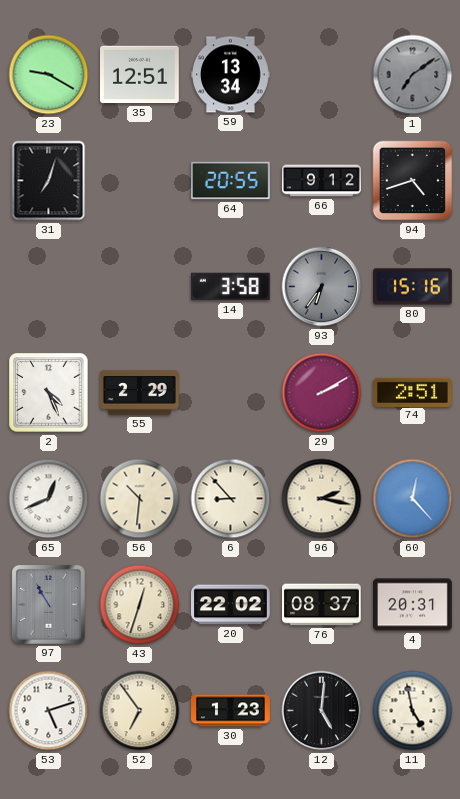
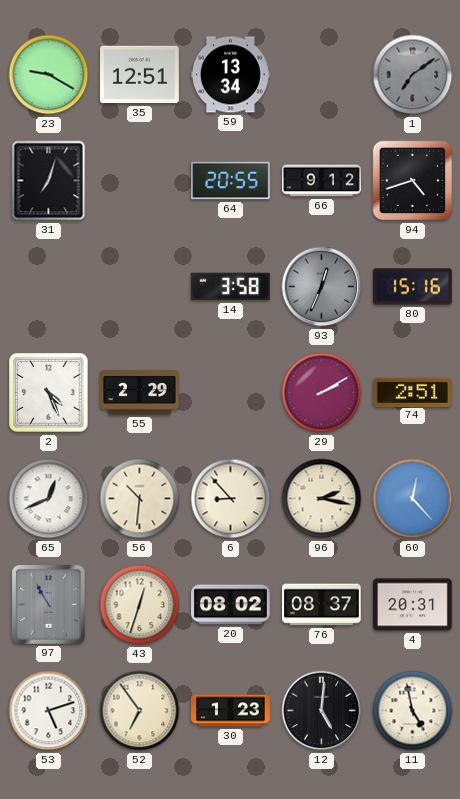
93: 6:36 -> 12:34 (322, 287)
20: 22:02 -> 08:02 (231, 605)
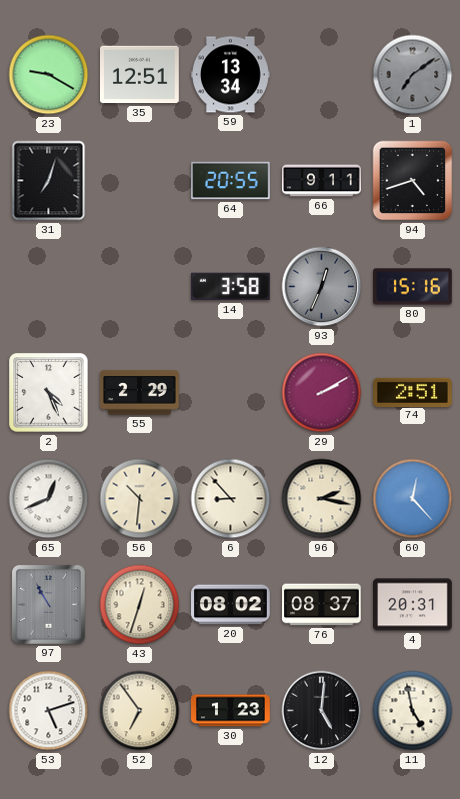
66: 9:12 -> 9:11 (322, 181)
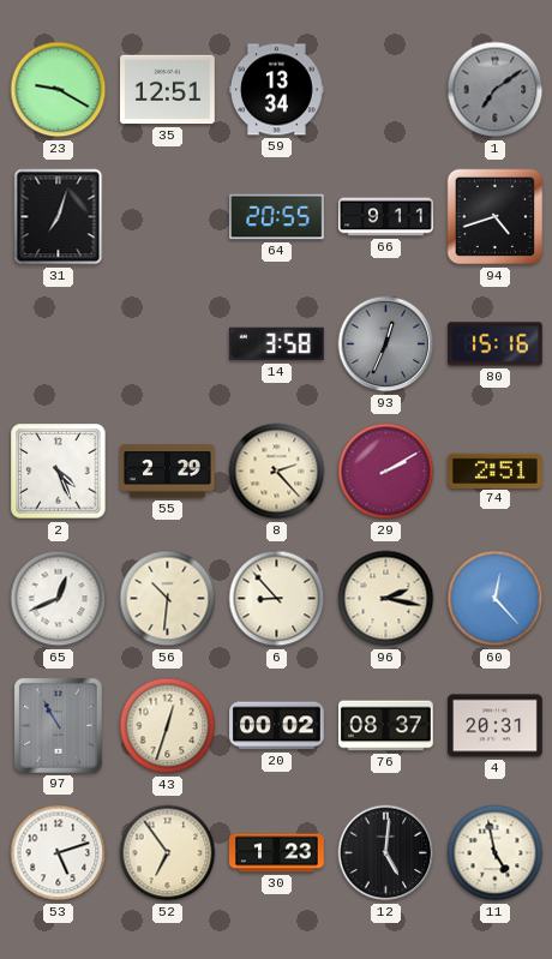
8: none -> 2:23 (277, 472)
20: 08:02 -> 00:02 (277, 726)
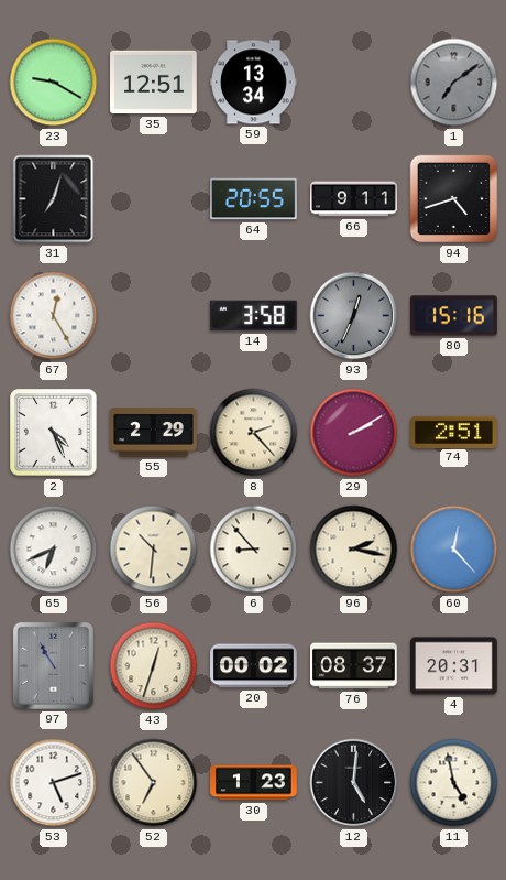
67: none -> 12:25 (54, 316)
65: 12:41 -> 6:41 (54, 550)
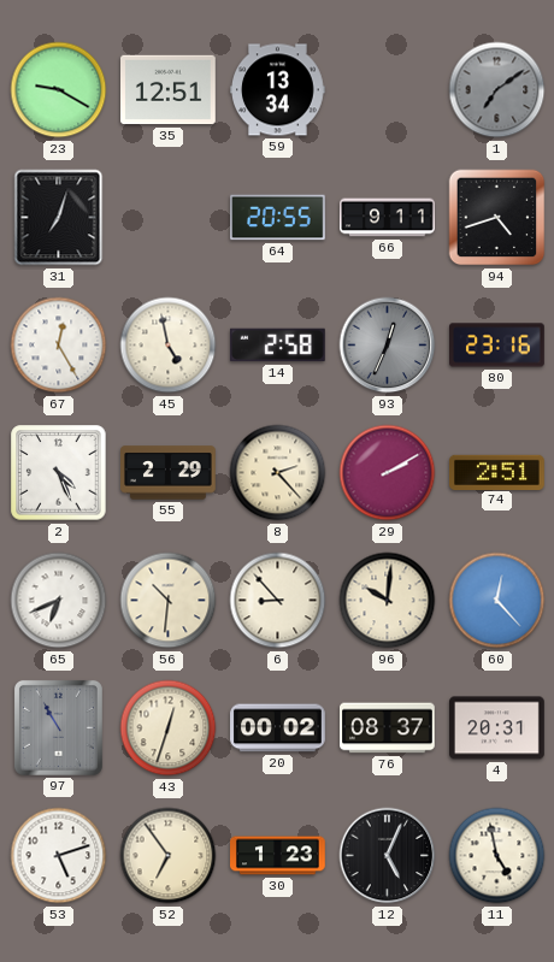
45: none -> 4:58 (169, 346)
14: 3:58 -> 2:58 (277, 346)
80: 15:16 -> 23:16 (497, 346)
96: 2:17 -> 10:01 (388, 601)
12: 5:01 -> 5:04 (388, 856)
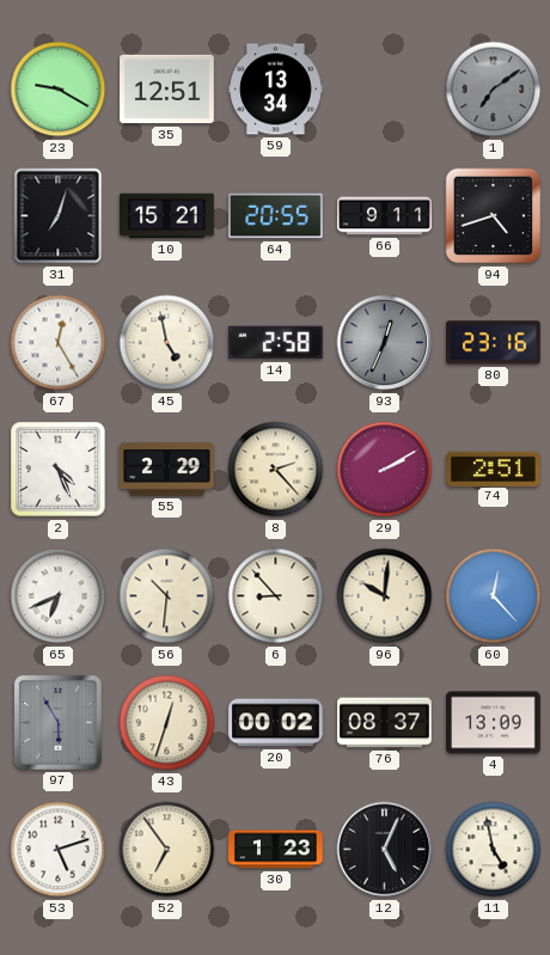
10: none -> 15:21 (167, 216)
97: 10:55 -> 5:55 (57, 722)
4: 20:31 -> 13:09 (494, 723)
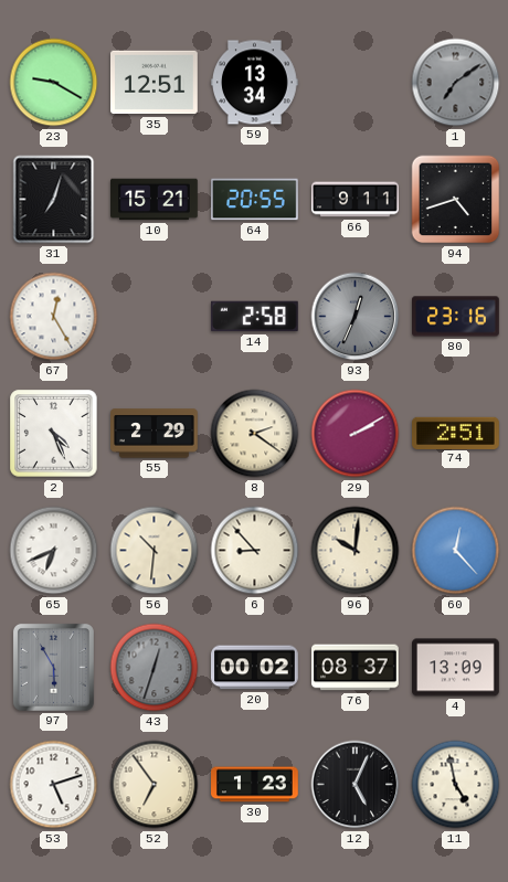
45: 4:58 -> none (167, 343)
8: 2:23 -> 2:21 (255, 434)
43 dial: cream -> grey (155, 668)
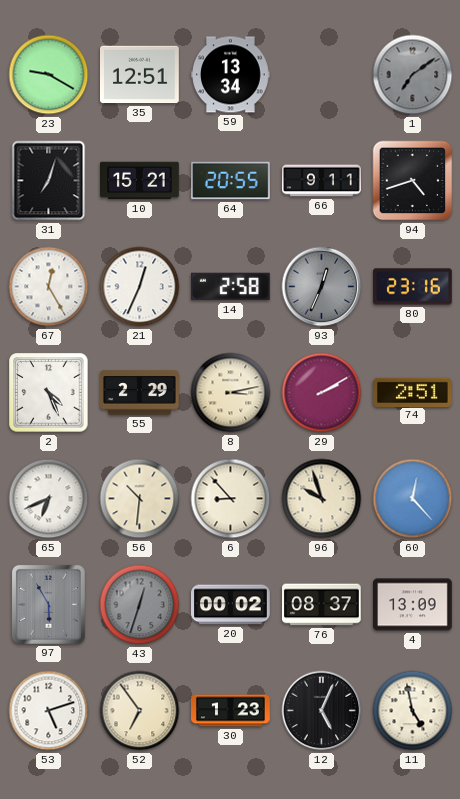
21: none -> 12:34 (140, 287)
8: 2:21 -> 3:13 (231, 393)
96: 10:01 -> 9:57 (322, 499)
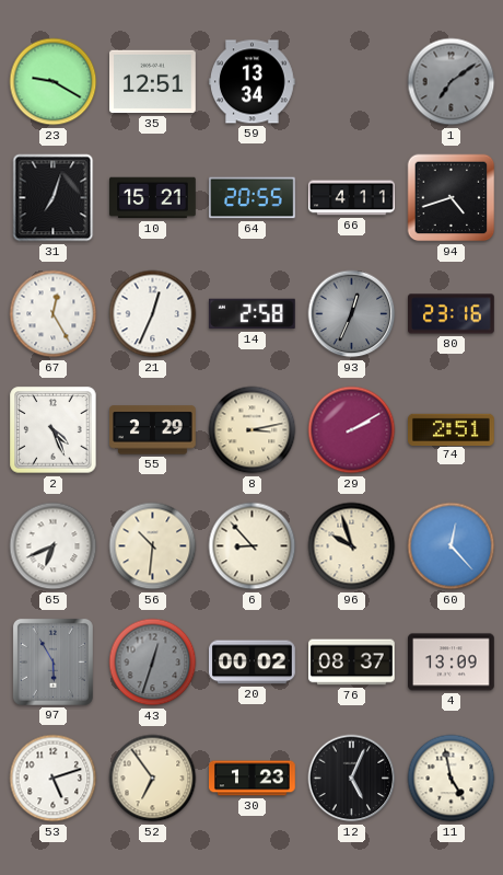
66: 9:11 -> 4:11 (352, 198)
